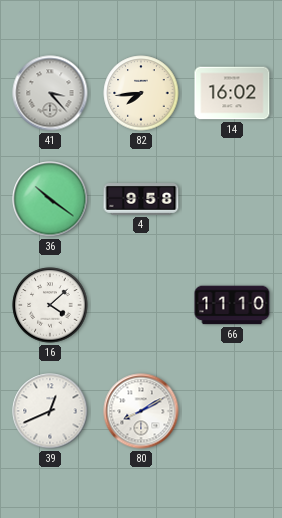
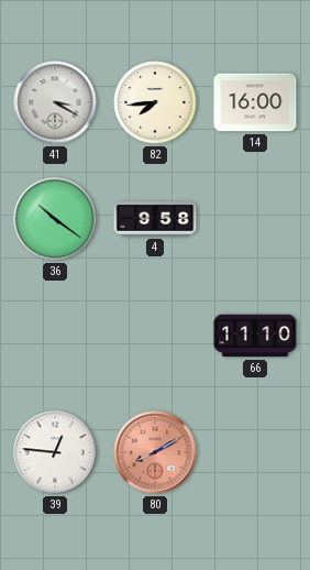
41: 3:23 -> 3:20 (55, 102)
14: 16:02 -> 16:00 (255, 102)
16: 4:08 -> none (50, 305)
39: 12:41 -> 12:46 (55, 452)
80 dial: white -> salmon (155, 452)
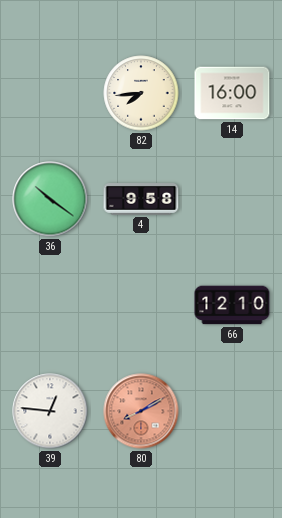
41: 3:20 -> none (55, 102)
66: 11:10 -> 12:10 (232, 305)
